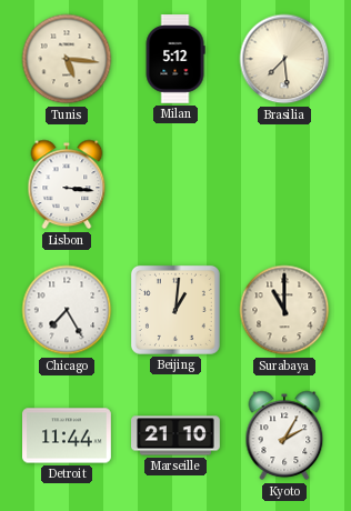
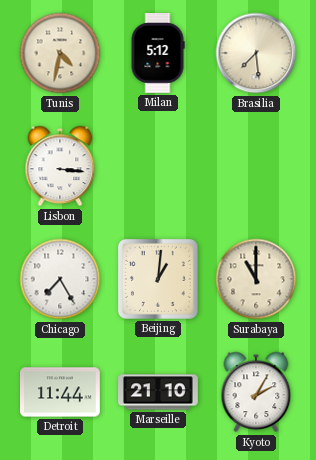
Tunis: 5:16 -> 4:32 (60, 53)
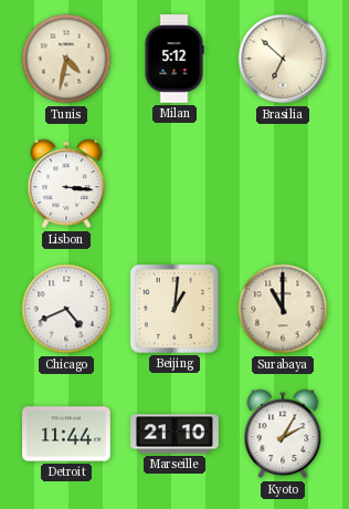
Brasilia: 7:29 -> 6:52 (283, 59)
Chicago: 7:25 -> 4:41 (66, 309)
